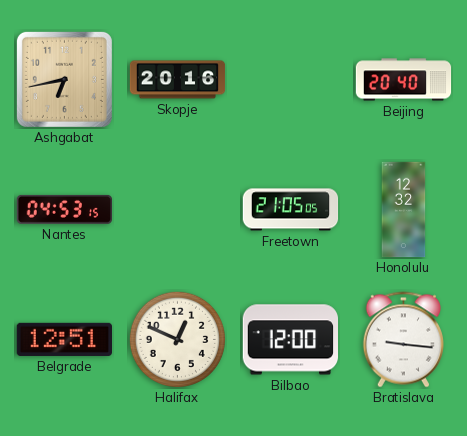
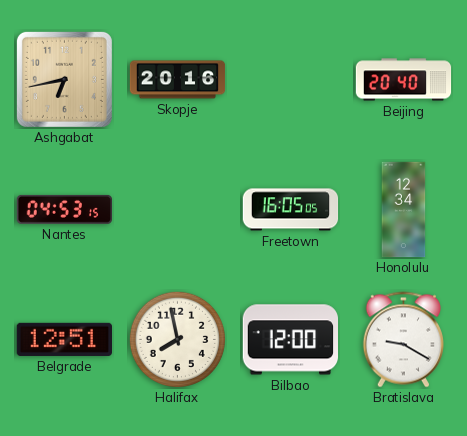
Freetown: 21:05 -> 16:05 (291, 210)
Honolulu: 12:32 -> 12:34 (404, 210)
Halifax: 12:49 -> 7:58 (177, 339)
Bratislava: 9:16 -> 9:20 (403, 340)
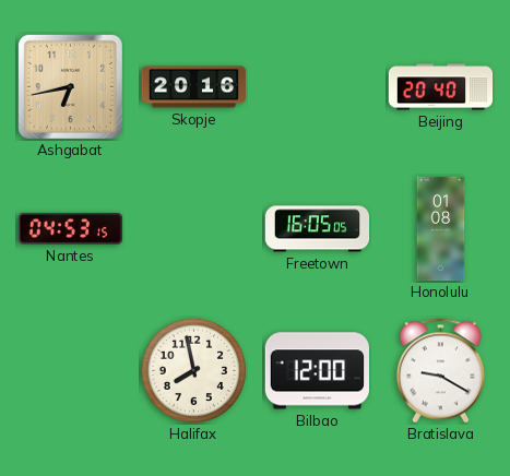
Honolulu: 12:34 -> 01:08 (441, 229)
Belgrade: 12:51 -> none (64, 339)
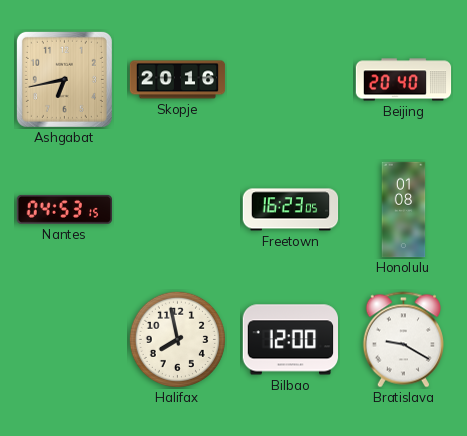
Freetown: 16:05 -> 16:23 (291, 210)
